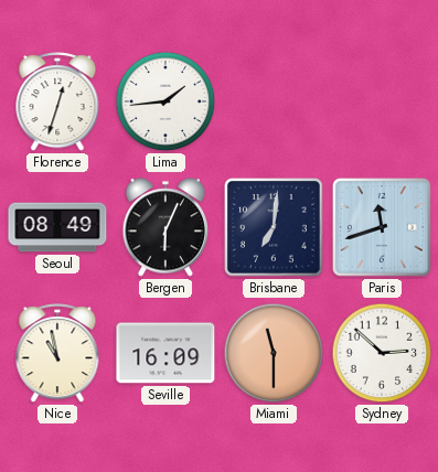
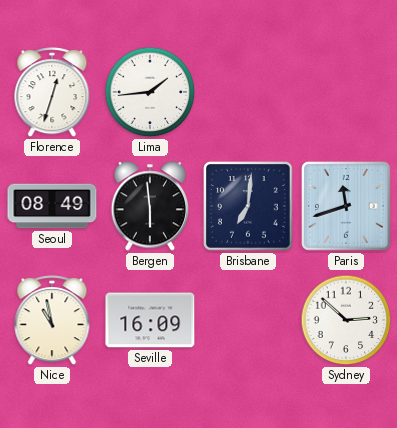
Bergen: 6:04 -> 5:59 (150, 206)
Miami: 11:30 -> none (274, 353)
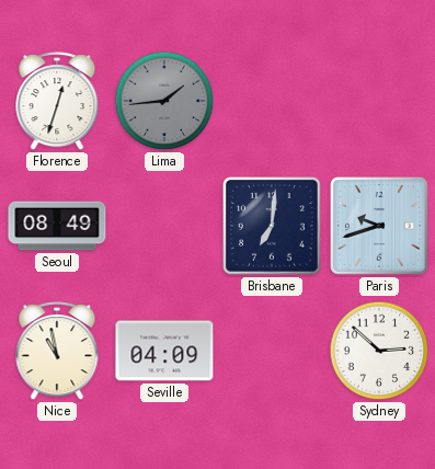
Lima dial: white -> grey (164, 101)
Bergen: 5:59 -> none (150, 206)
Paris: 11:42 -> 9:42 (380, 227)
Seville: 16:09 -> 04:09 (164, 351)
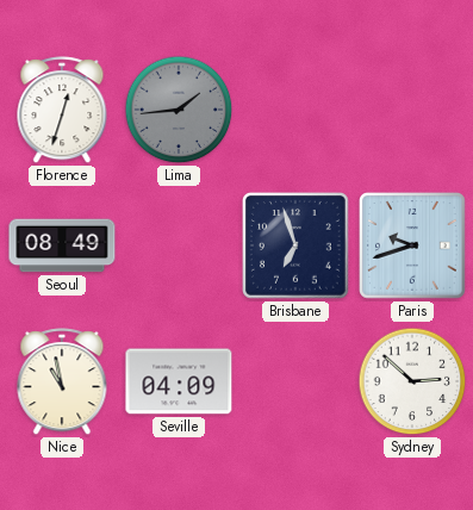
Brisbane: 7:01 -> 6:57 (297, 247)
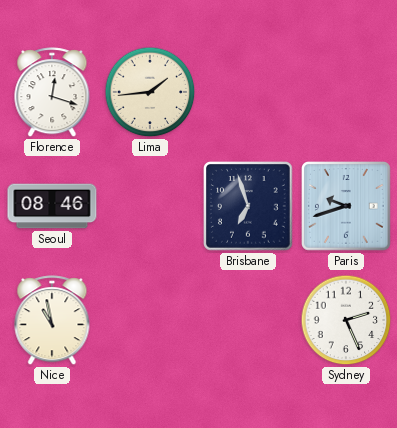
Florence: 12:33 -> 12:18 (52, 93)
Lima dial: grey -> cream (150, 92)
Seoul: 08:49 -> 08:46 (52, 206)
Seville: 04:09 -> none (179, 381)
Sydney: 2:52 -> 2:26 (346, 320)
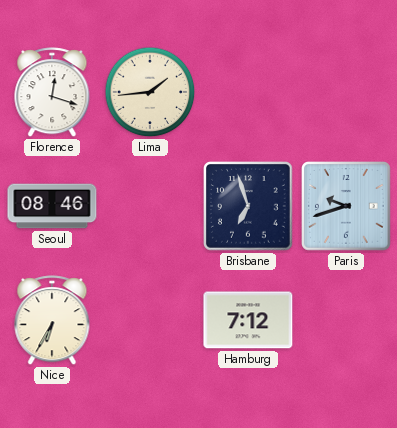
Nice: 10:58 -> 6:35 (52, 321)
Hamburg: none -> 7:12 (248, 320)
Sydney: 2:26 -> none (346, 320)
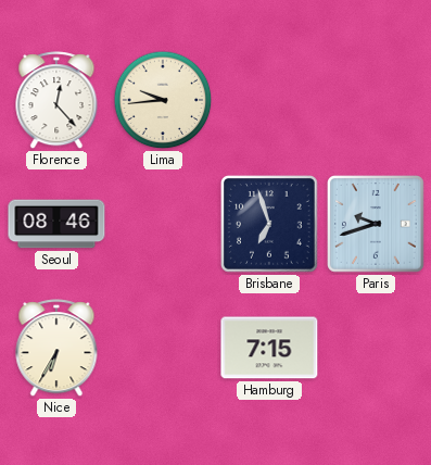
Florence: 12:18 -> 12:23 (56, 101)
Lima: 1:44 -> 9:44 (163, 100)
Hamburg: 7:12 -> 7:15 (269, 348)
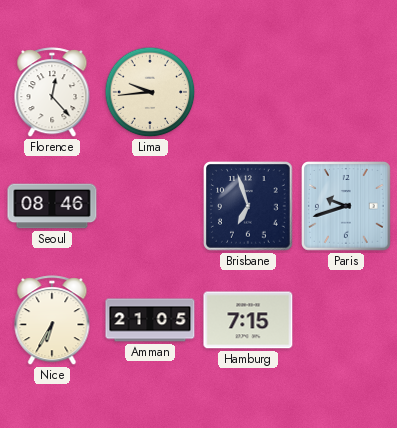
Amman: none -> 21:05 (150, 320)
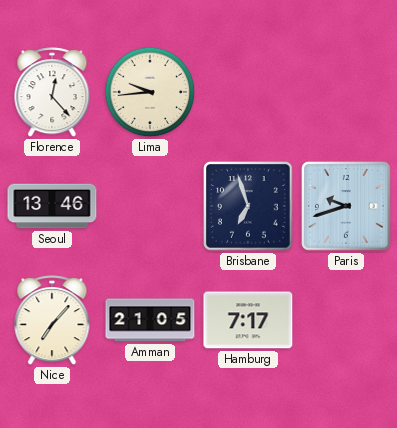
Seoul: 08:46 -> 13:46 (52, 206)
Nice: 6:35 -> 7:07 (52, 321)
Hamburg: 7:15 -> 7:17 (248, 320)
